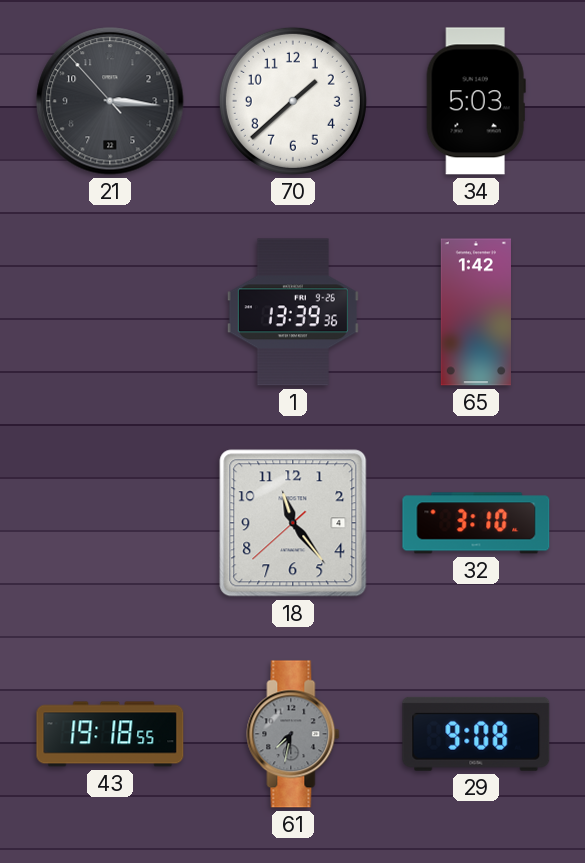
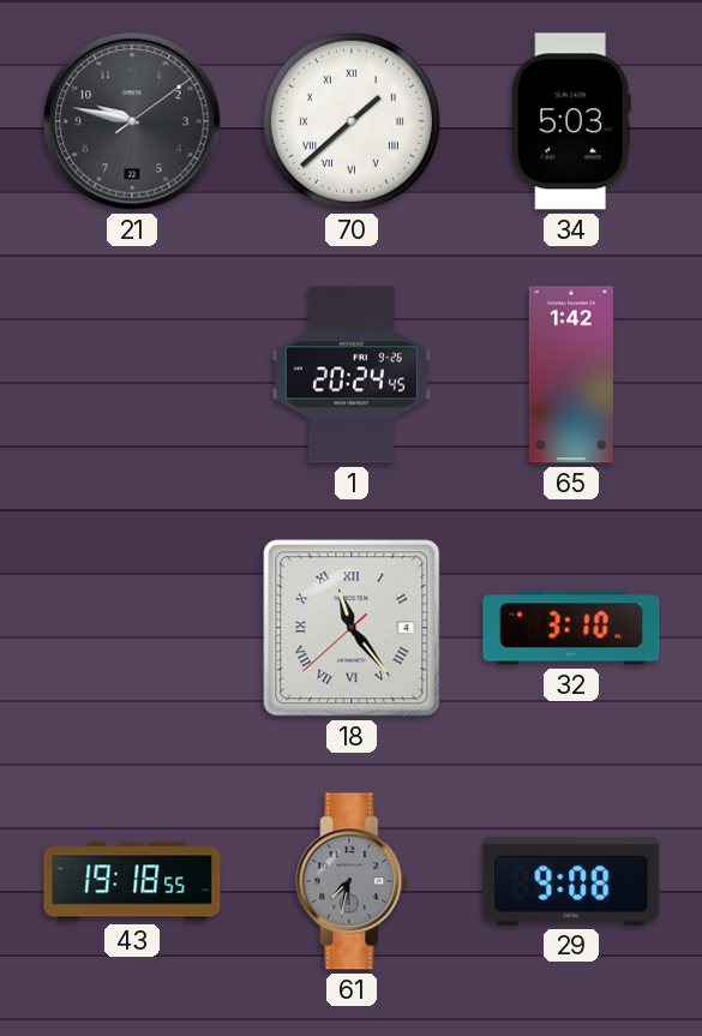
21: 3:15 -> 9:47 (132, 121)
70 numerals: Arabic -> Roman (352, 121)
1: 13:39 -> 20:24 (352, 375)
18 numerals: Arabic -> Roman (352, 628)
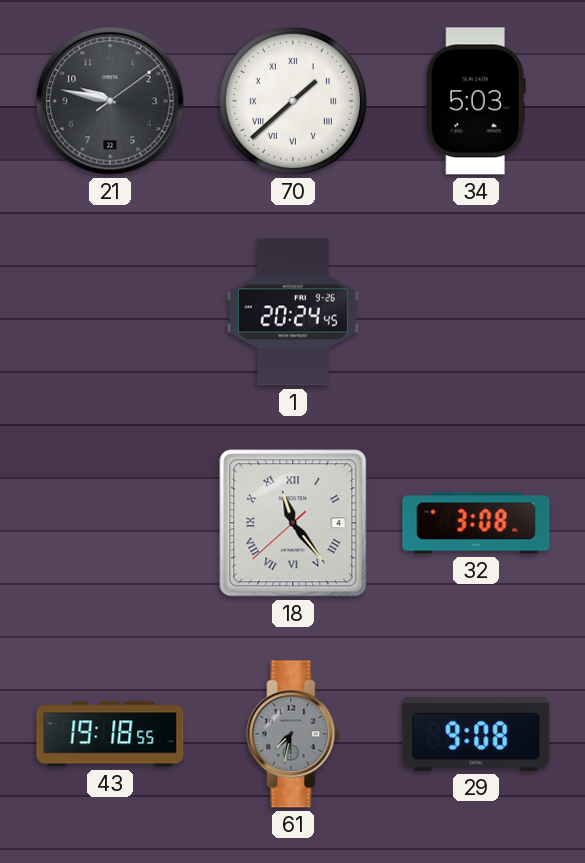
65: 1:42 -> none (571, 375)
32: 3:10 -> 3:08 (476, 523)
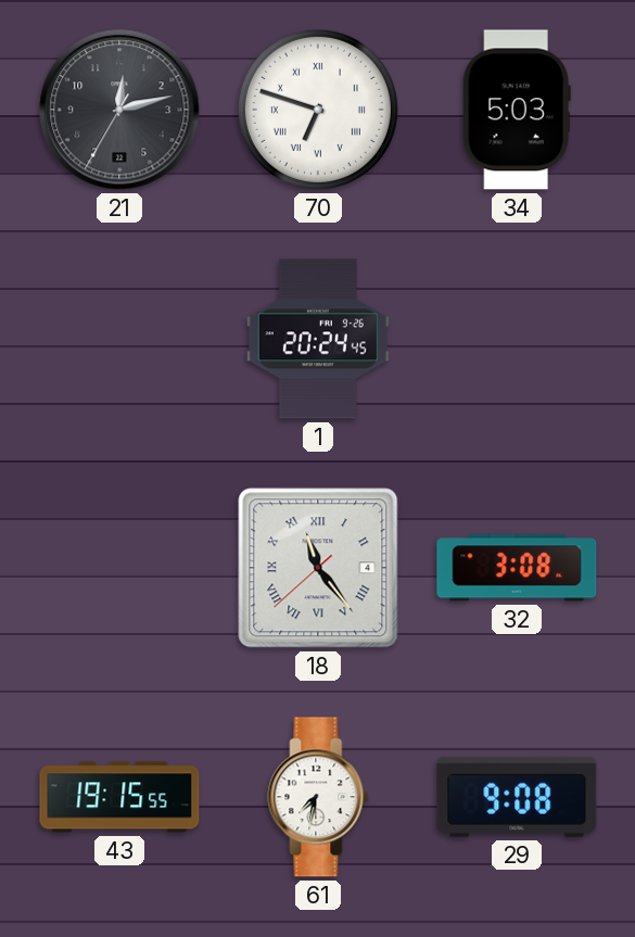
21: 9:47 -> 12:12 (119, 110)
70: 1:38 -> 6:48 (318, 110)
43: 19:18 -> 19:15 (119, 797)
61 dial: grey -> white (318, 797)
